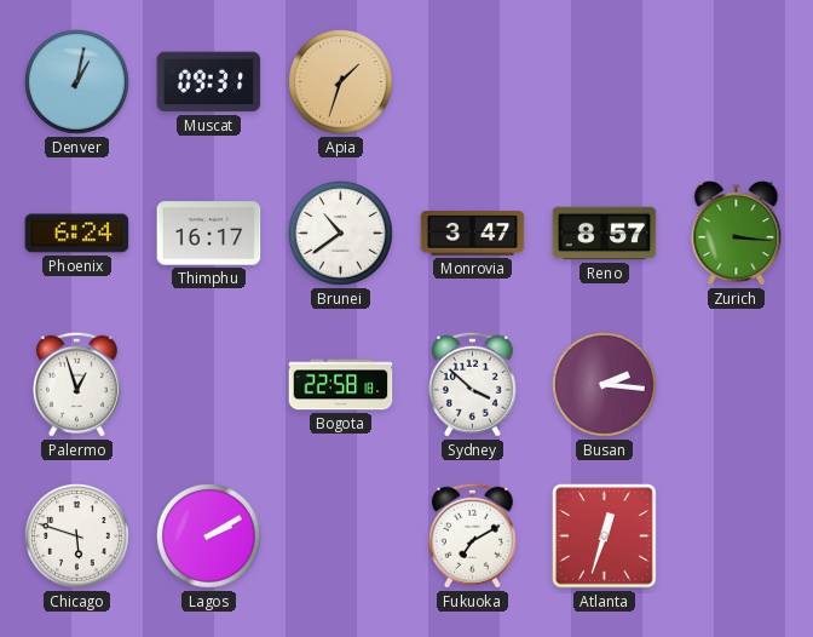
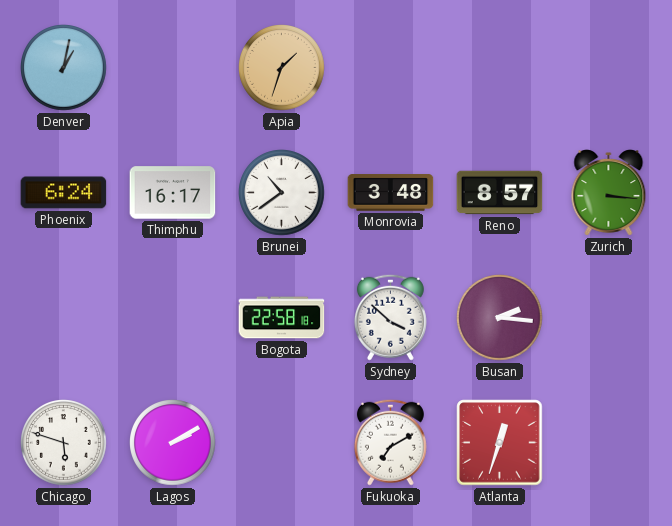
Muscat: 09:31 -> none (209, 82)
Monrovia: 3:47 -> 3:48 (391, 193)
Palermo: 12:57 -> none (76, 384)
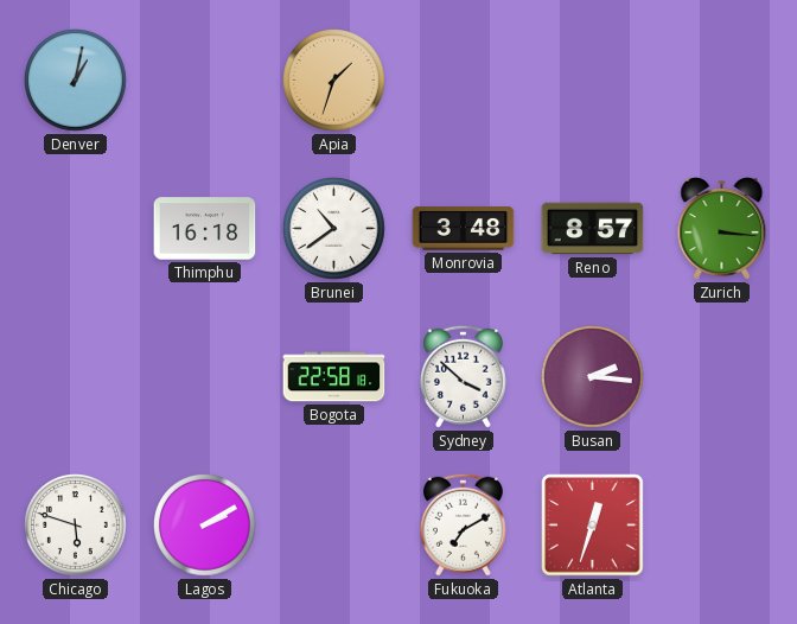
Phoenix: 6:24 -> none (64, 193)
Thimphu: 16:17 -> 16:18 (205, 229)
